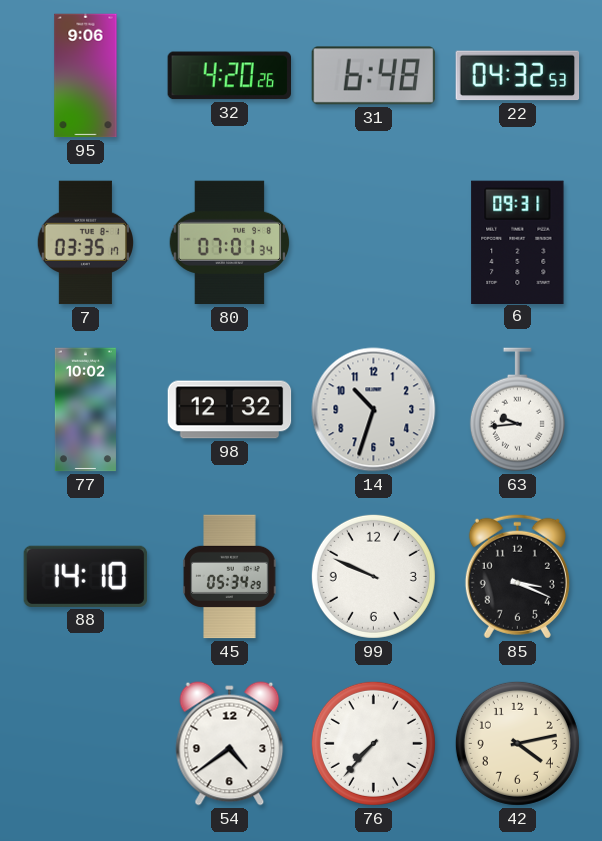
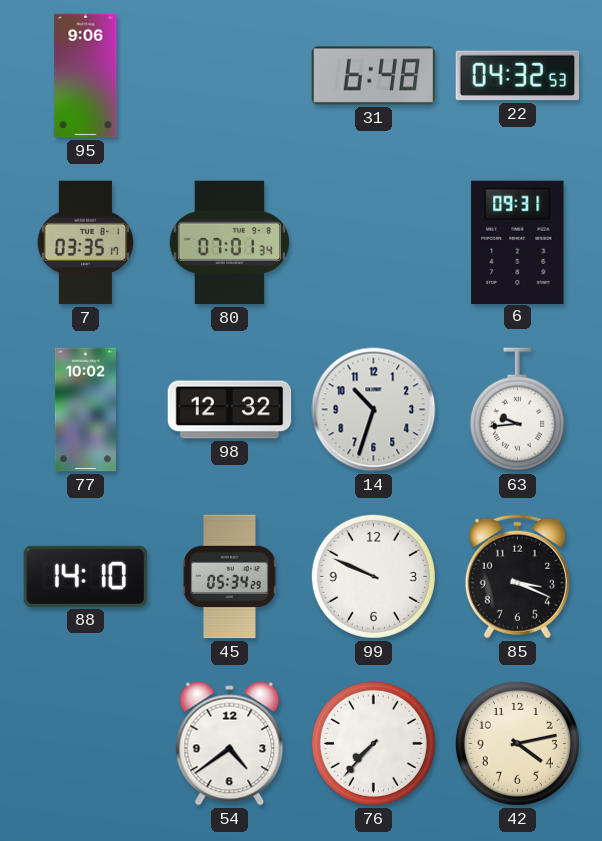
32: 4:20 -> none (229, 76)
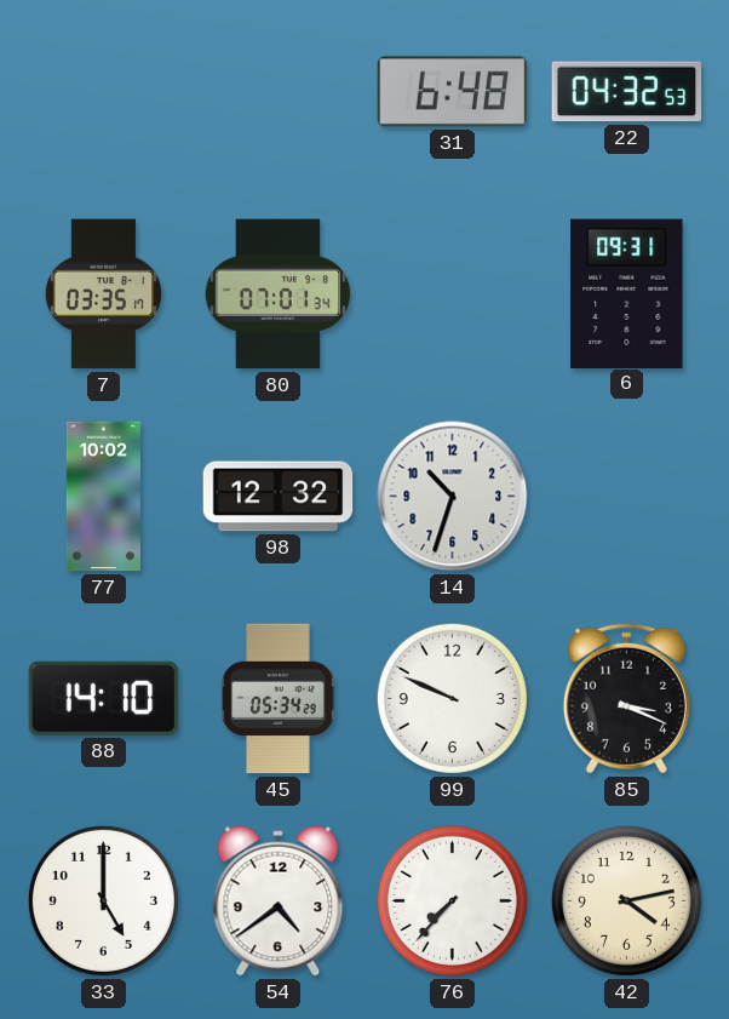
95: 9:06 -> none (86, 76)
63: 9:44 -> none (517, 410)
33: none -> 5:00 (103, 900)
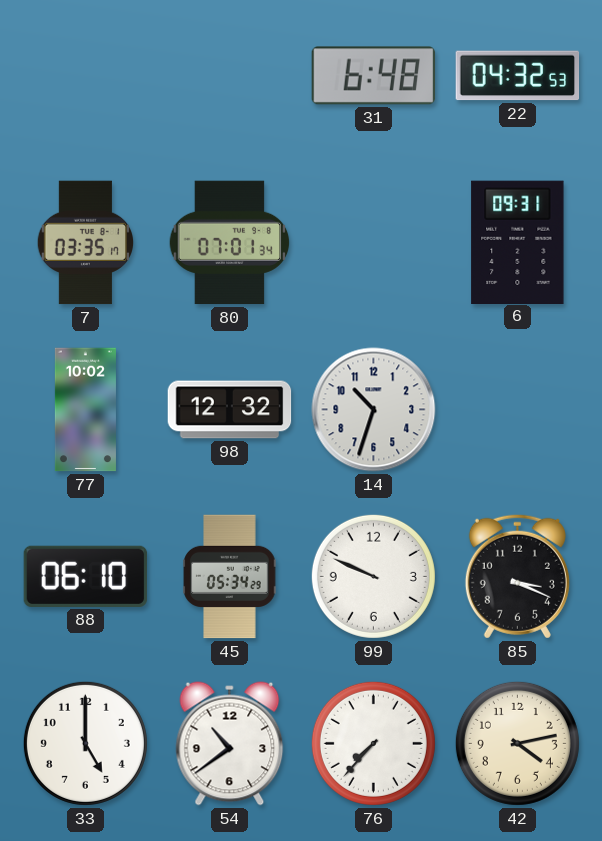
88: 14:10 -> 06:10 (86, 576)
54: 4:39 -> 10:39 (230, 744)
